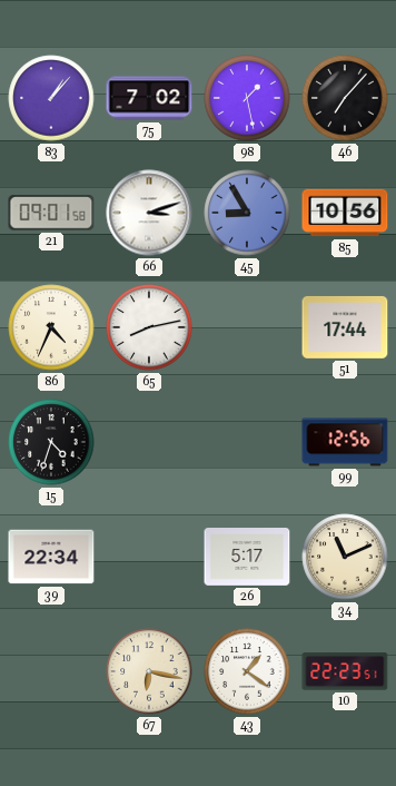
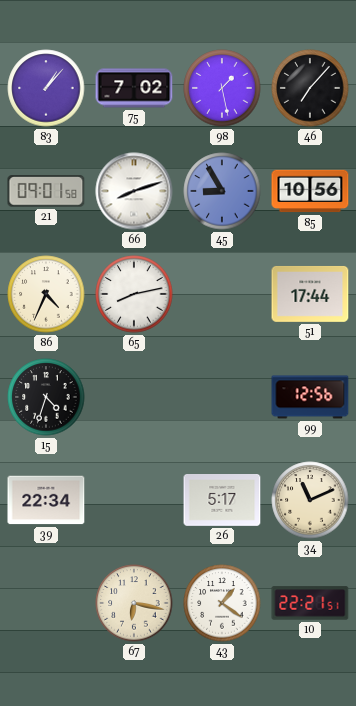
66: 3:12 -> 8:12 (134, 191)
10: 22:23 -> 22:21 (310, 603)
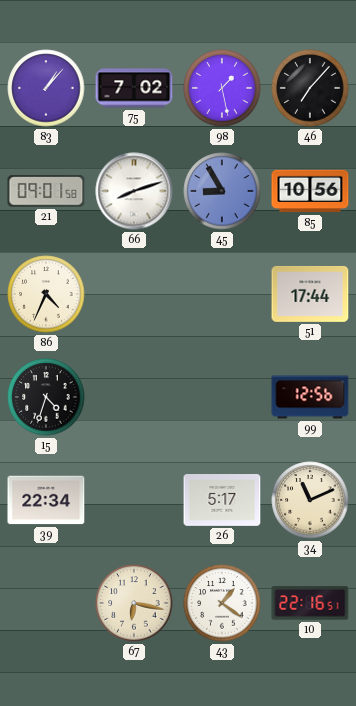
65: 8:13 -> none (134, 294)
10: 22:21 -> 22:16 (310, 603)
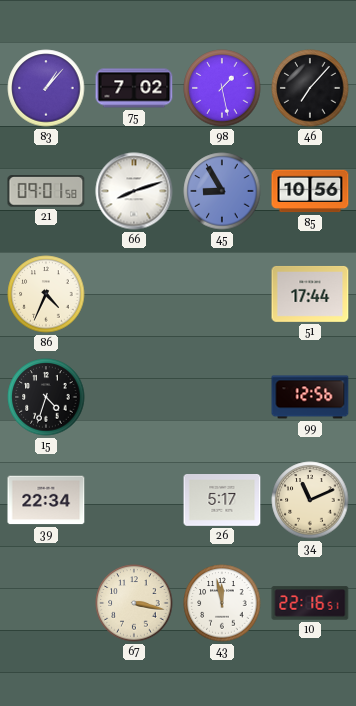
67: 6:17 -> 3:17 (134, 603)
43: 1:21 -> 11:58 (222, 603)
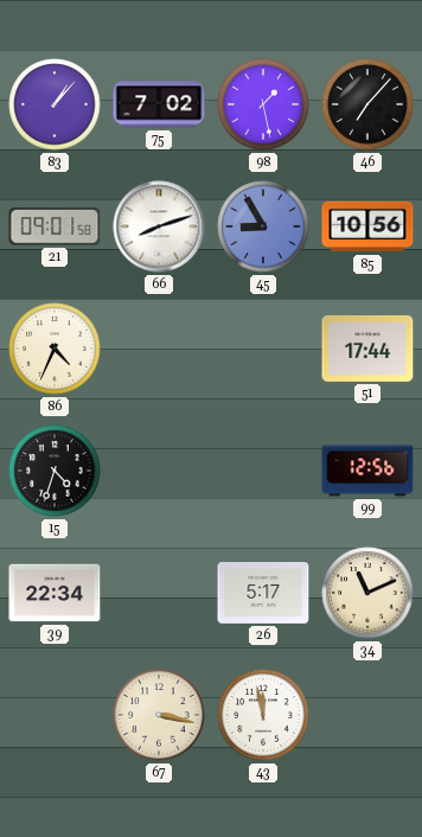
10: 22:16 -> none (310, 603)
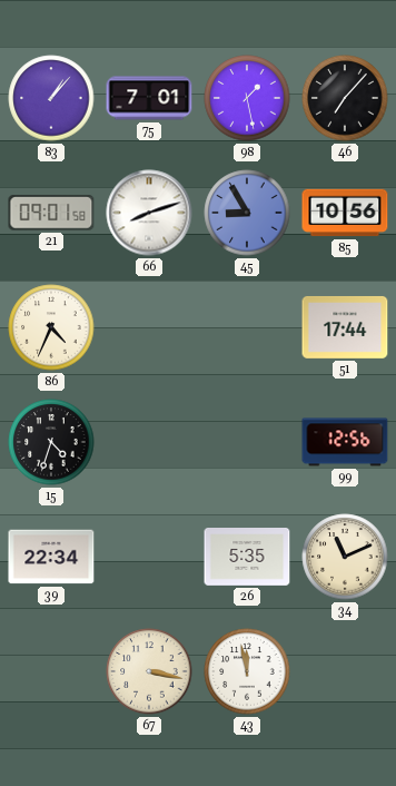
75: 7:02 -> 7:01 (149, 98)
26: 5:17 -> 5:35 (247, 558)
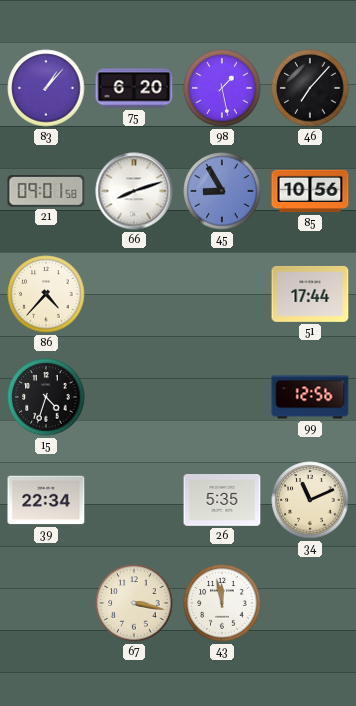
75: 7:01 -> 6:20 (134, 88)
86: 4:34 -> 4:37 (46, 294)
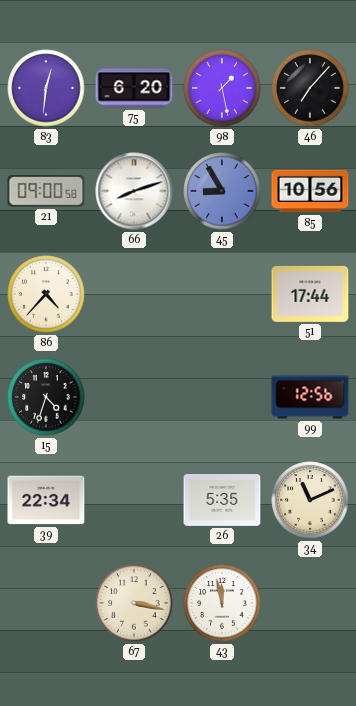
83: 1:07 -> 12:31 (46, 88)
21: 09:01 -> 09:00 (46, 191)
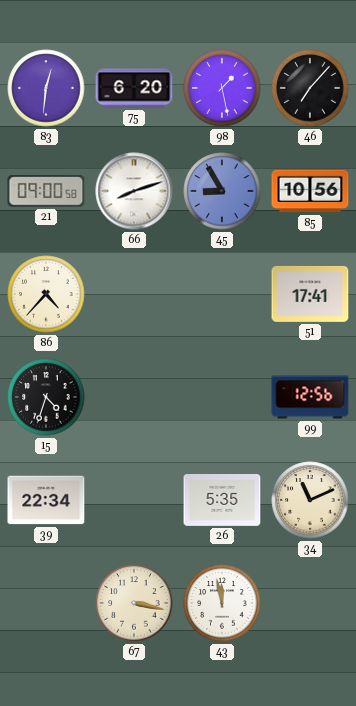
51: 17:44 -> 17:41 (310, 294)
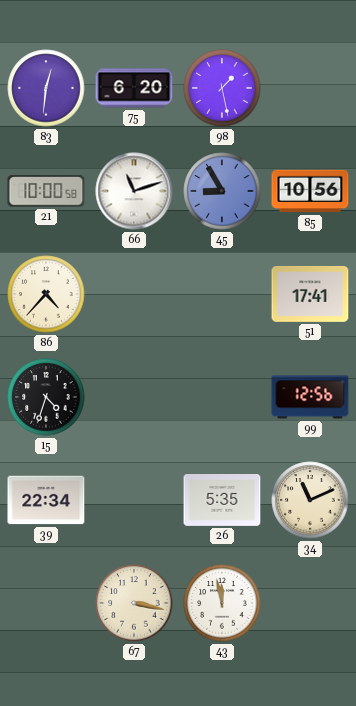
46: 7:07 -> none (310, 88)
21: 09:00 -> 10:00 (46, 191)
66: 8:12 -> 11:12 (134, 191)
